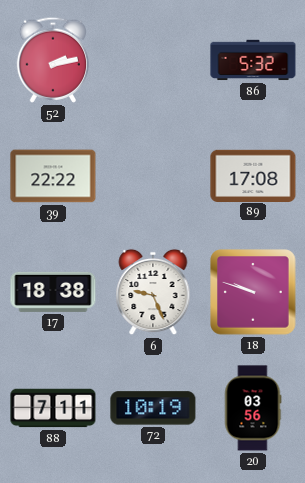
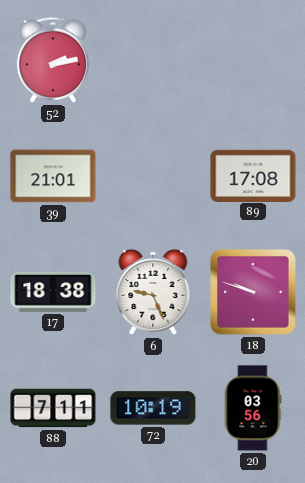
86: 5:32 -> none (253, 60)
39: 22:22 -> 21:01 (53, 176)
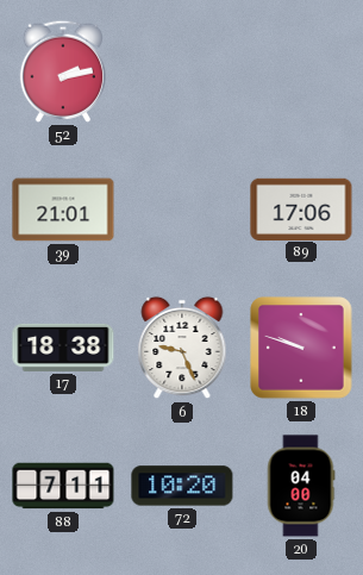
89: 17:08 -> 17:06 (301, 208)
72: 10:19 -> 10:20 (182, 486)
20: 03:56 -> 04:00 (301, 486)
